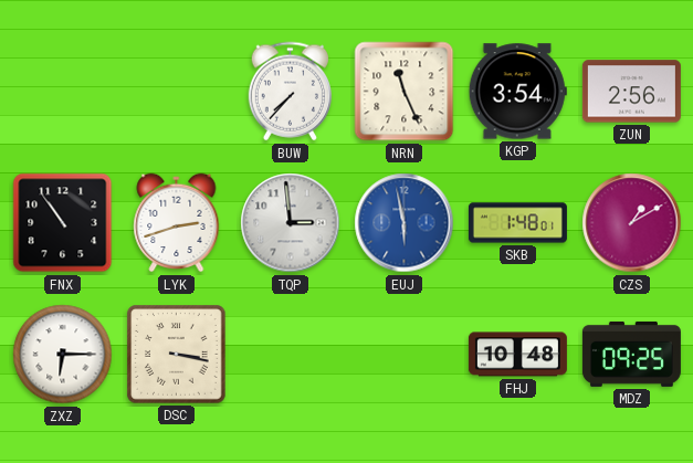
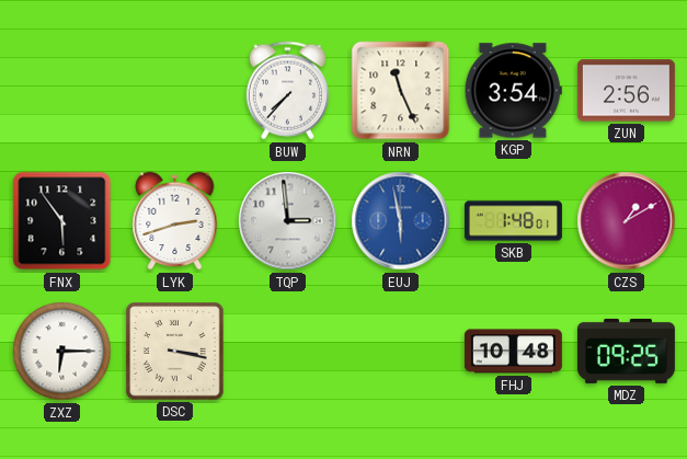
FNX: 10:54 -> 5:54 (62, 221)
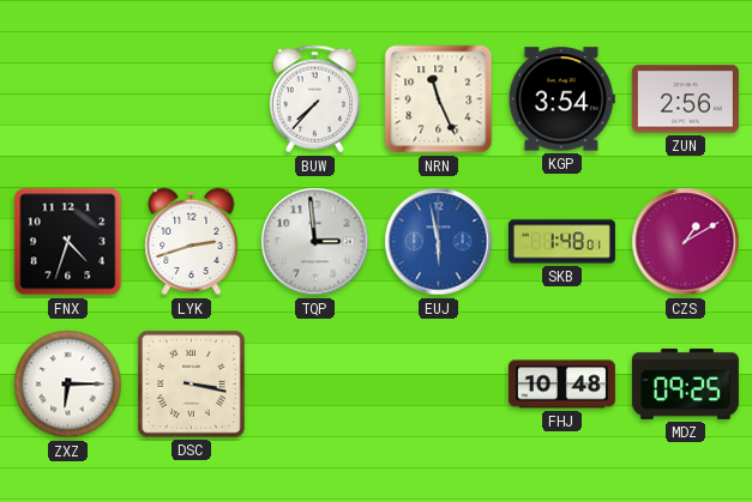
FNX: 5:54 -> 4:33 (68, 242)
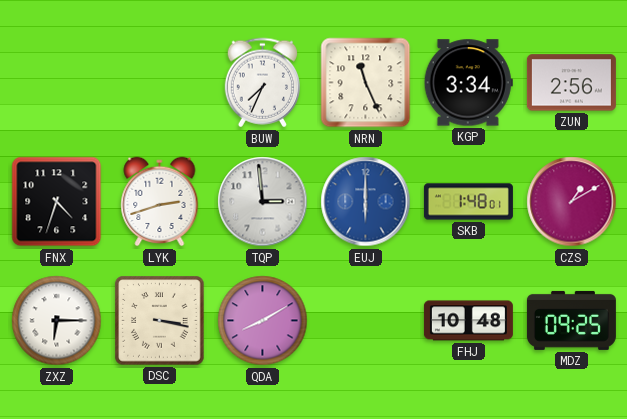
BUW: 7:37 -> 7:34 (262, 83)
KGP: 3:54 -> 3:34 (468, 83)
EUJ: 5:58 -> 6:00 (366, 202)
QDA: none -> 8:10 (263, 321)
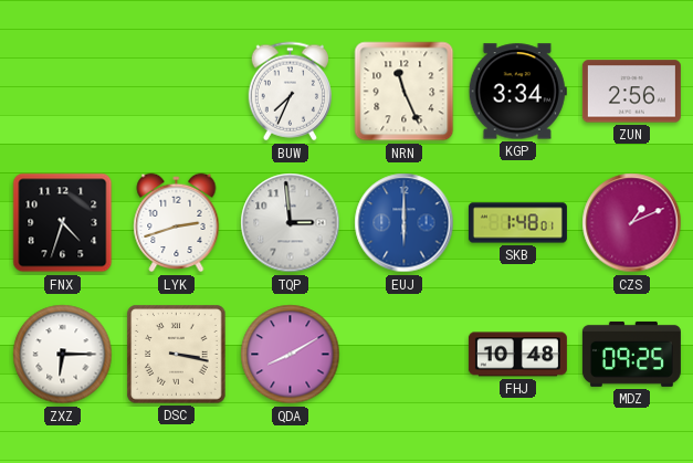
CZS: 1:10 -> 1:11 (632, 223)
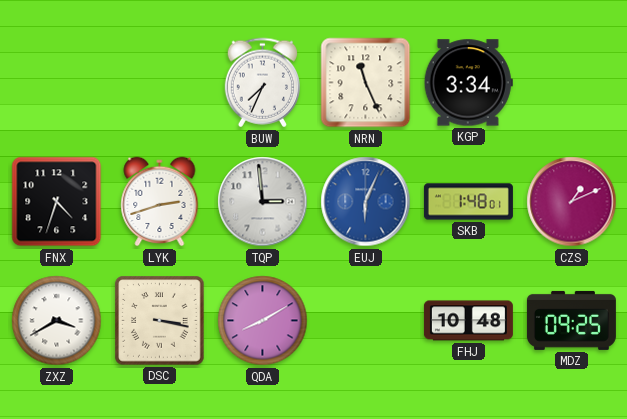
ZUN: 2:56 -> none (631, 92)
EUJ: 6:00 -> 6:04 (366, 202)
ZXZ: 6:15 -> 3:40 (57, 321)
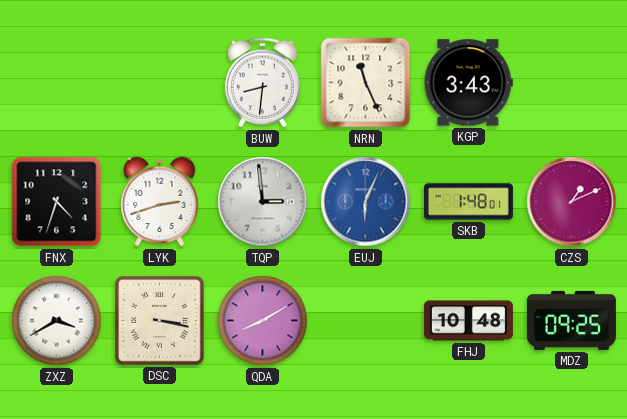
BUW: 7:34 -> 8:31 (262, 83)
KGP: 3:34 -> 3:43 (468, 83)
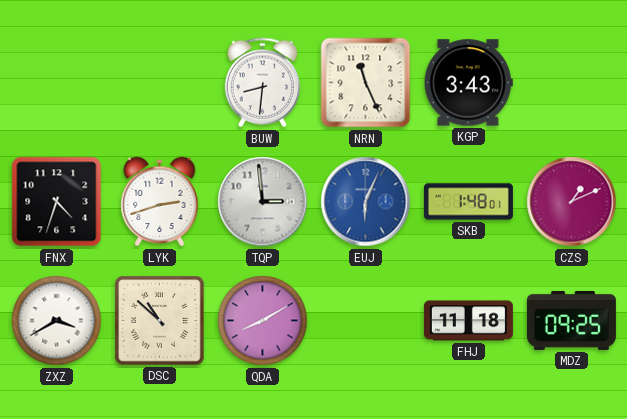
DSC: 3:17 -> 10:52 (160, 321)
FHJ: 10:48 -> 11:18 (468, 321)
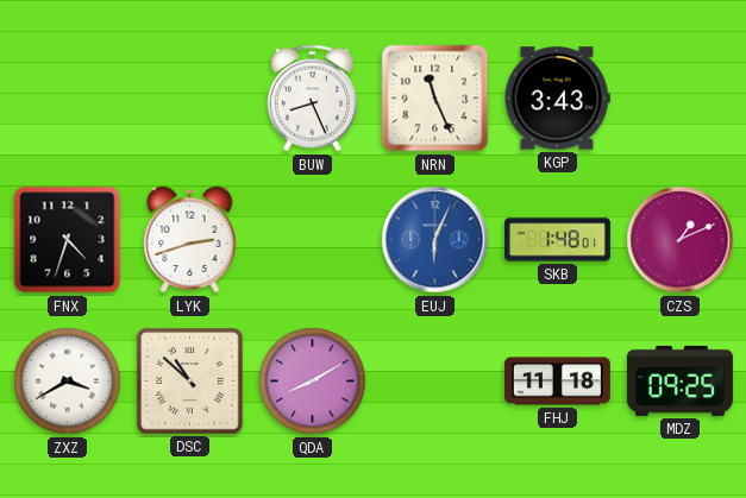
BUW: 8:31 -> 8:26 (312, 99)
TQP: 2:59 -> none (263, 202)
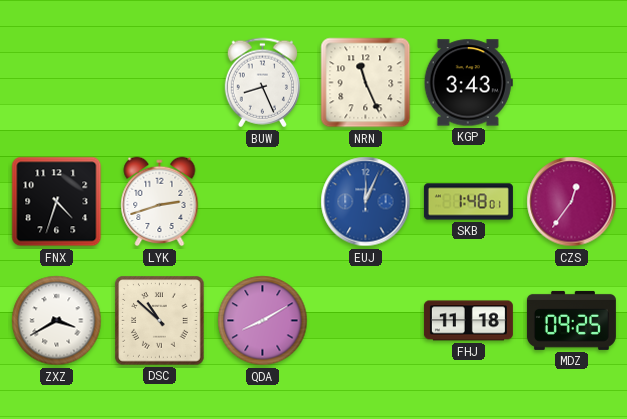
EUJ: 6:04 -> 12:04 (366, 202)
CZS: 1:11 -> 12:36 (572, 202)
